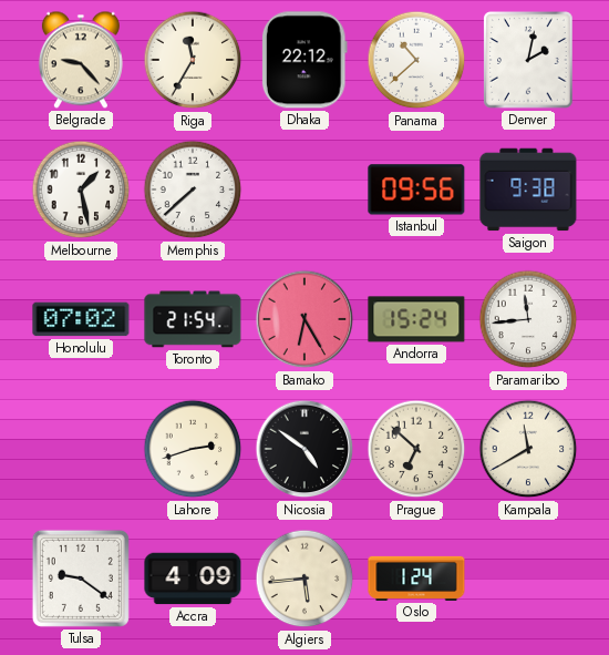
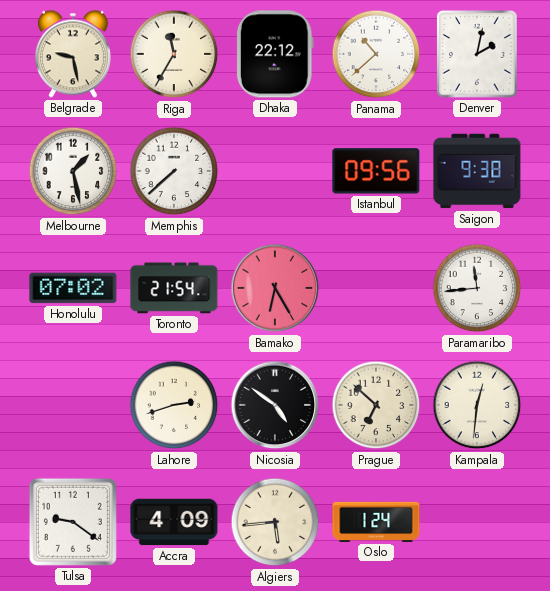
Belgrade: 9:23 -> 9:28 (73, 54)
Andorra: 15:24 -> none (416, 319)
Kampala: 11:40 -> 12:31 (477, 405)
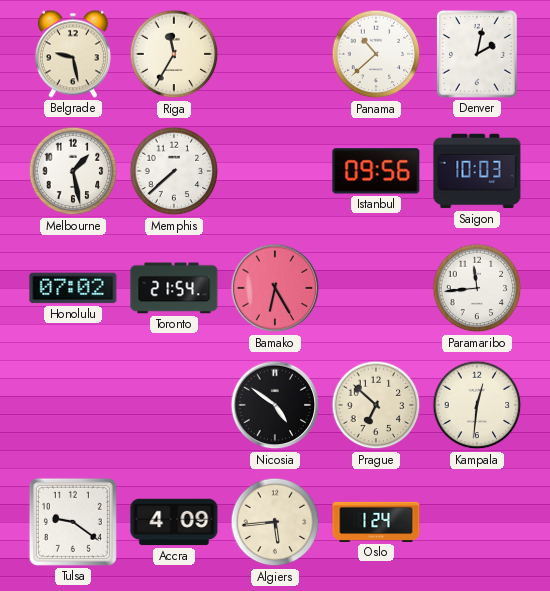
Dhaka: 22:12 -> none (275, 54)
Saigon: 9:38 -> 10:03 (477, 171)
Lahore: 2:42 -> none (174, 405)
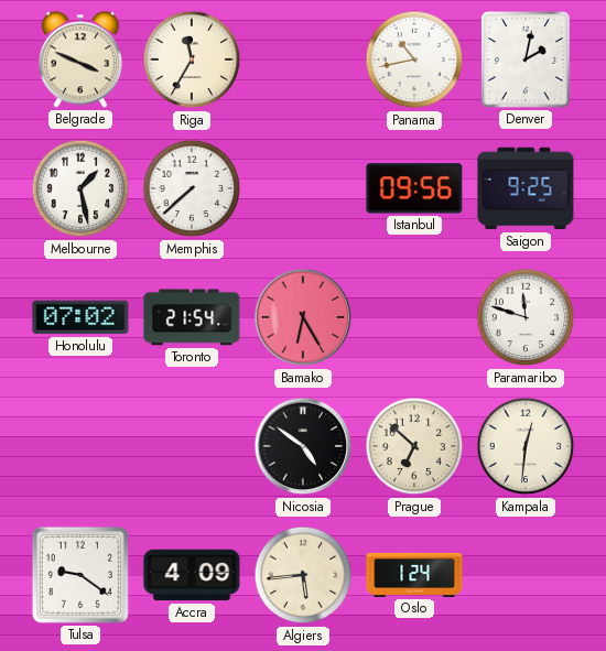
Belgrade: 9:28 -> 3:49 (80, 59)
Panama: 10:38 -> 10:43 (414, 59)
Saigon: 10:03 -> 9:25 (526, 188)
Paramaribo: 11:44 -> 11:48 (526, 317)
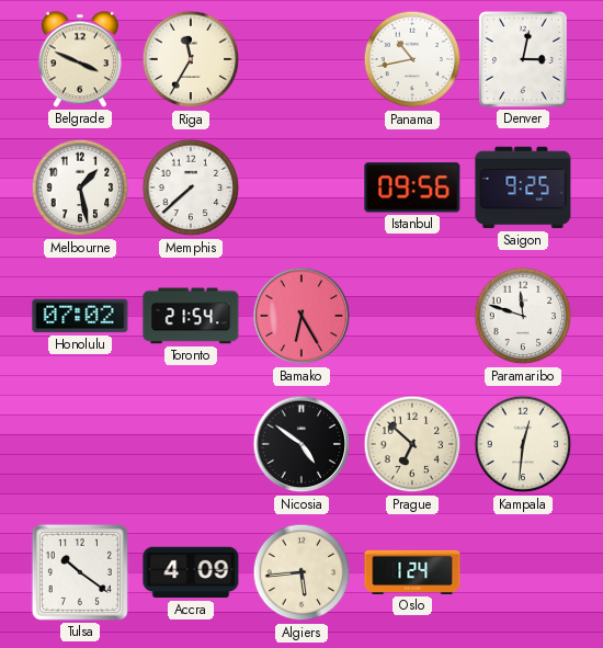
Denver: 2:02 -> 3:02 (523, 59)
Tulsa: 9:21 -> 10:21 (80, 572)
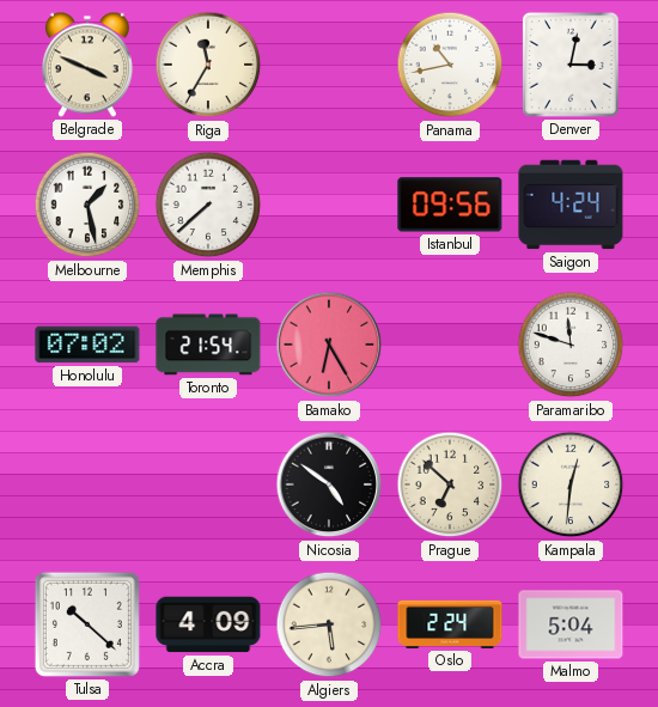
Saigon: 9:25 -> 4:24 (571, 205)
Tulsa: 10:21 -> 10:22 (87, 624)
Oslo: 1:24 -> 2:24 (450, 624)
Malmo: none -> 5:04 (571, 624)
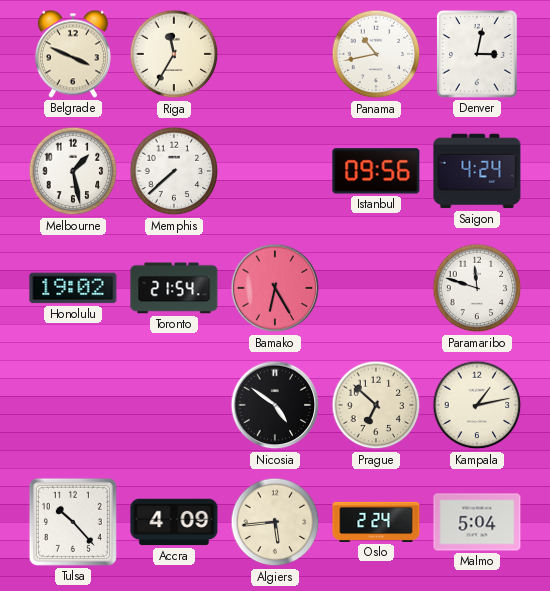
Honolulu: 07:02 -> 19:02 (73, 288)
Kampala: 12:31 -> 1:13 (477, 405)
Tulsa: 10:22 -> 10:23 (73, 522)
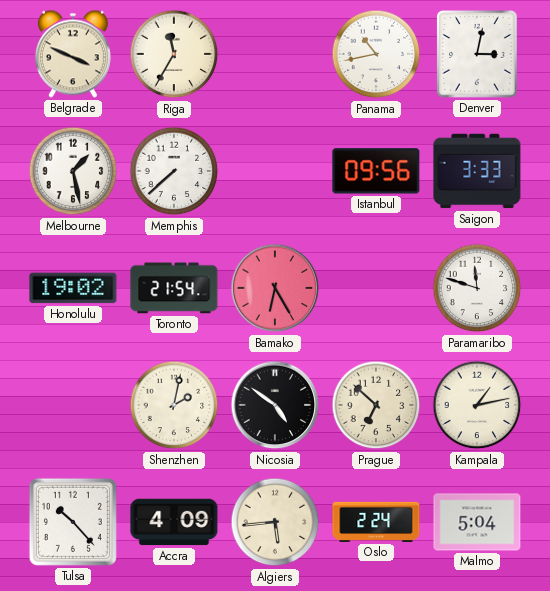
Saigon: 4:24 -> 3:33 (477, 171)
Shenzhen: none -> 2:02 (174, 405)
